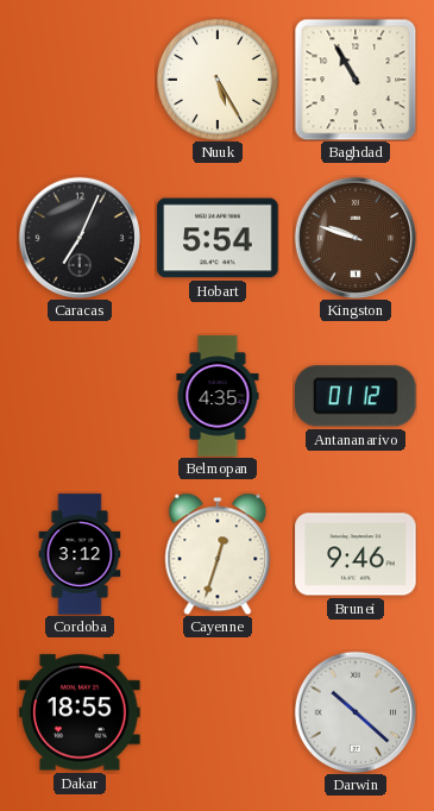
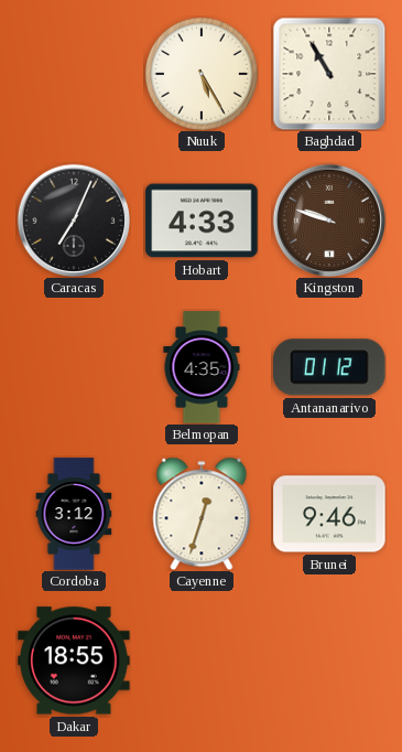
Hobart: 5:54 -> 4:33 (202, 221)
Darwin: 10:22 -> none (354, 711)
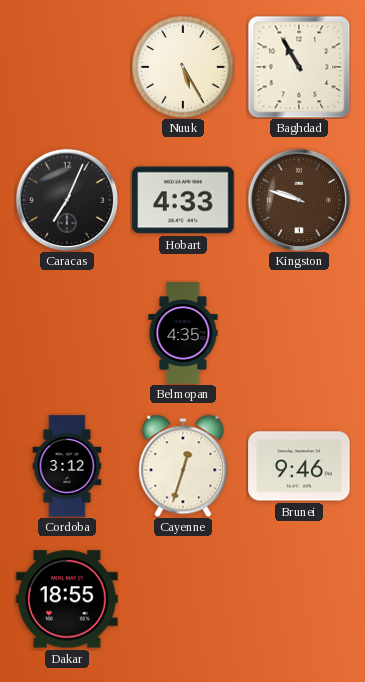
Antananarivo: 01:12 -> none (329, 367)
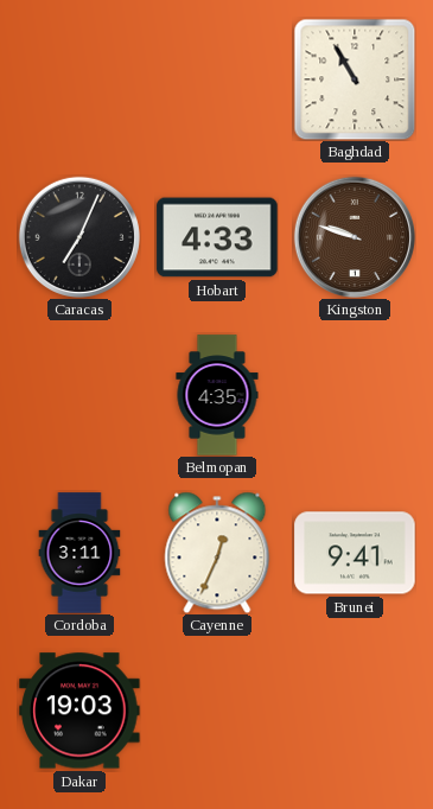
Nuuk: 5:25 -> none (183, 67)
Cordoba: 3:12 -> 3:11 (79, 553)
Cayenne: 12:33 -> 12:34 (217, 553)
Brunei: 9:46 -> 9:41 (355, 553)
Dakar: 18:55 -> 19:03 (79, 711)
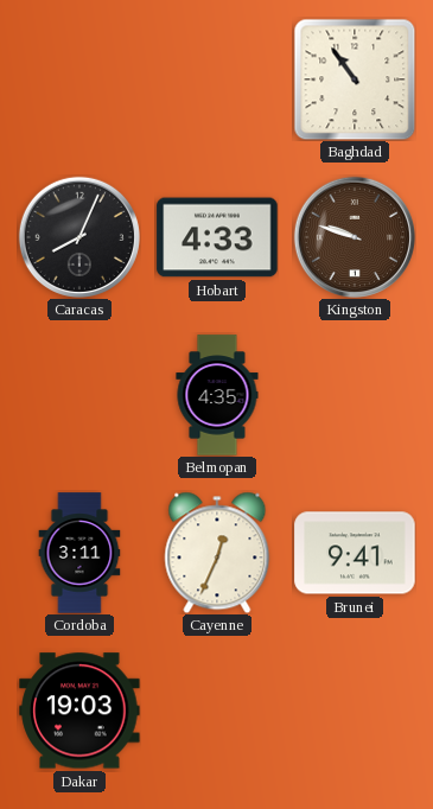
Baghdad: 10:55 -> 10:54 (355, 79)
Caracas: 7:04 -> 8:04 (78, 236)
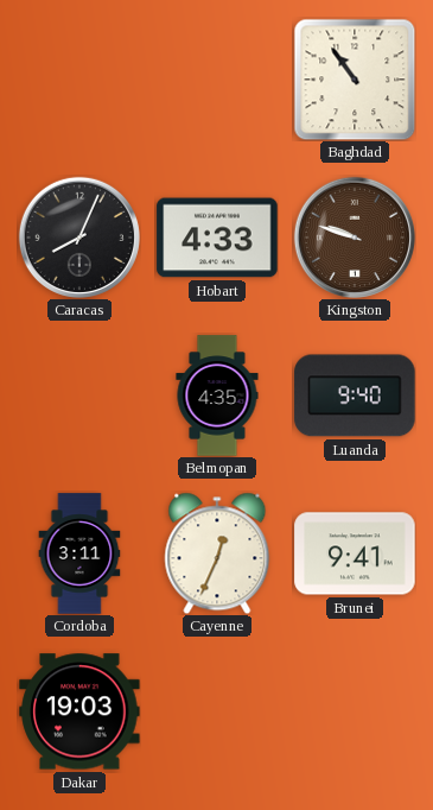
Luanda: none -> 9:40 (355, 395)
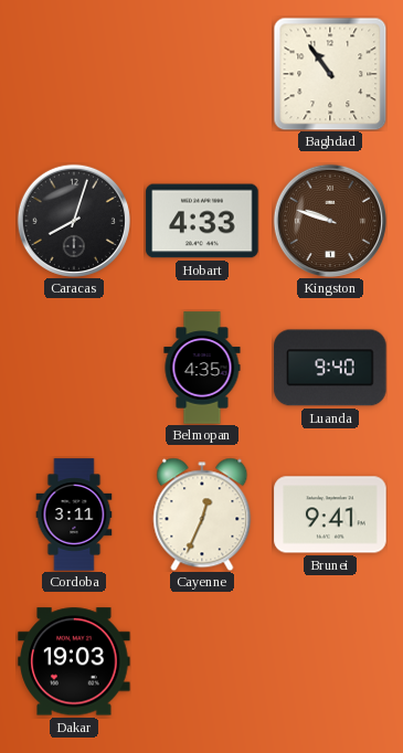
Caracas: 8:04 -> 8:03 (73, 220)
